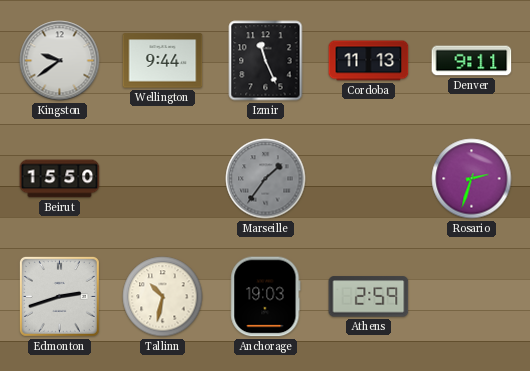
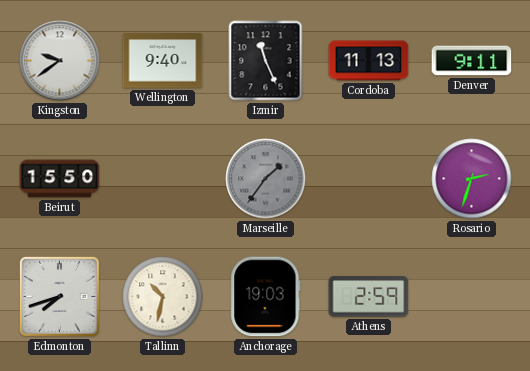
Wellington: 9:44 -> 9:40 (163, 61)
Edmonton: 2:42 -> 7:42 (59, 296)
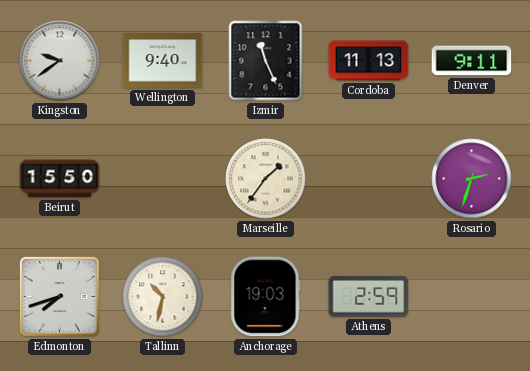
Marseille dial: grey -> cream (266, 179)
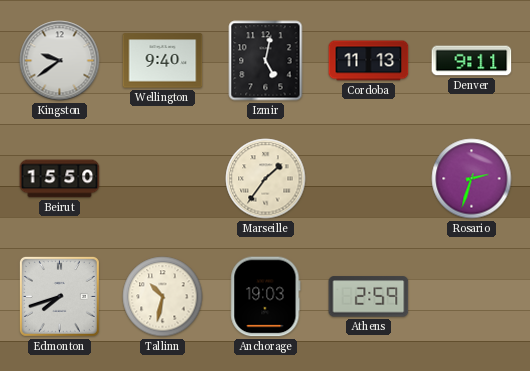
Izmir: 11:26 -> 5:02 (266, 61)
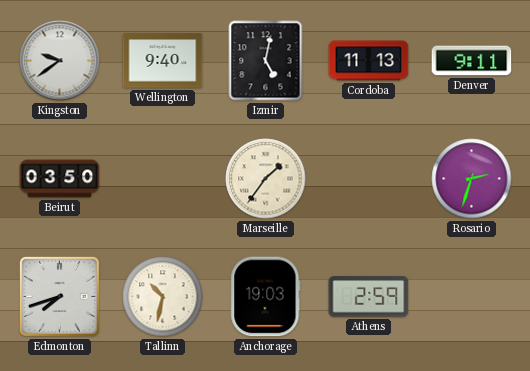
Beirut: 15:50 -> 03:50 (60, 179)
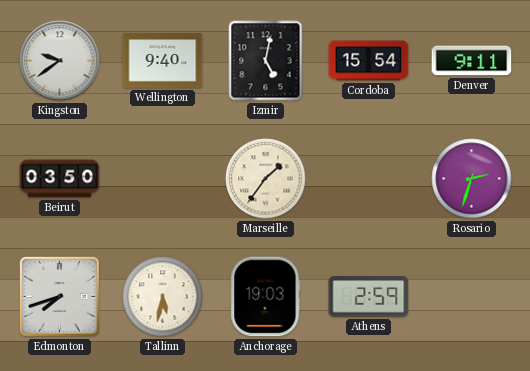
Cordoba: 11:13 -> 15:54 (369, 61)
Tallinn: 10:32 -> 5:32 (163, 297)
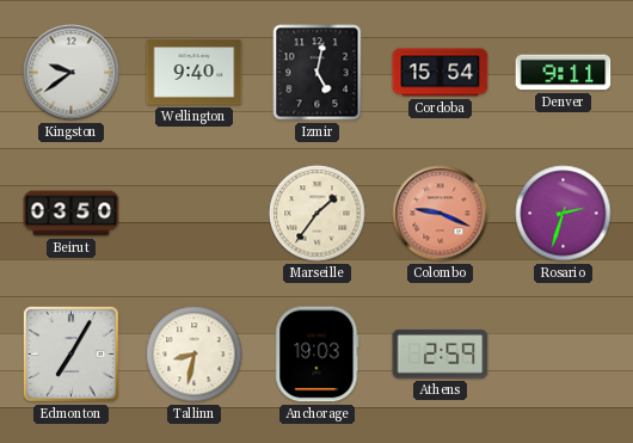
Colombo: none -> 9:19 (441, 214)
Edmonton: 7:42 -> 7:05 (70, 353)
Tallinn: 5:32 -> 8:32 (195, 355)
